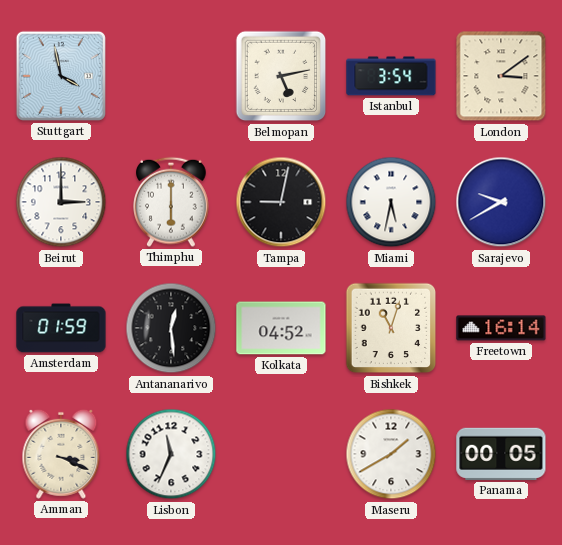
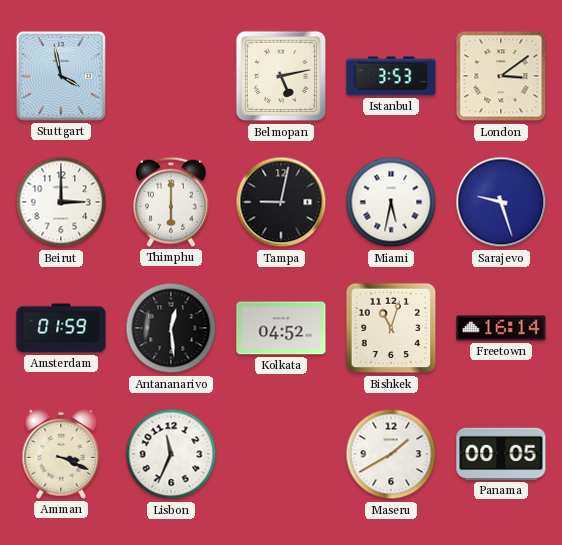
Istanbul: 3:54 -> 3:53 (391, 76)
Sarajevo: 9:40 -> 9:27 (501, 202)
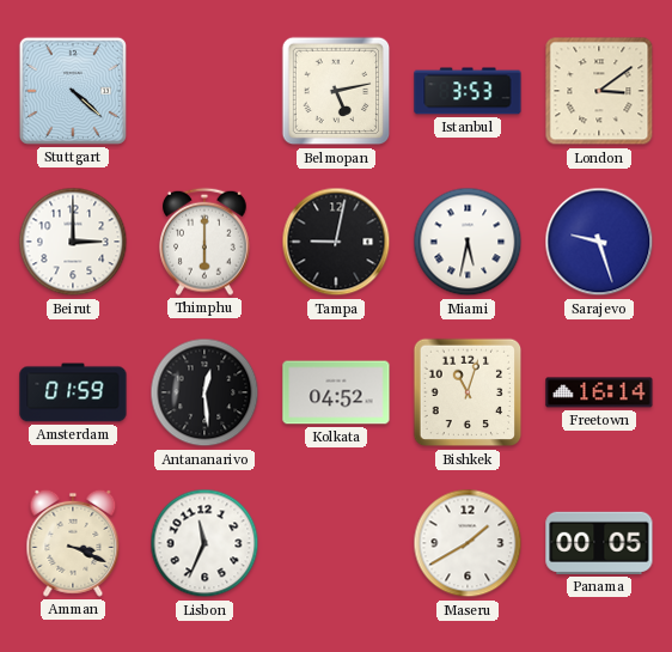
Stuttgart: 3:58 -> 4:22 (73, 91)
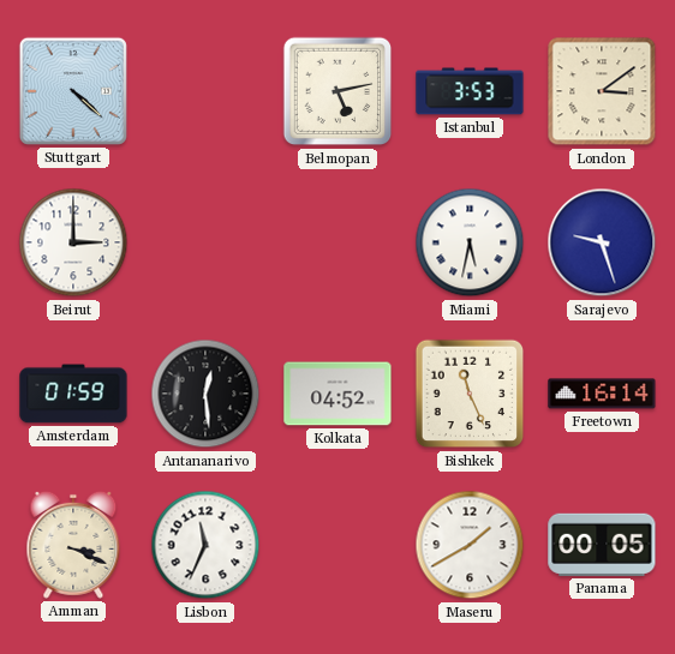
Thimphu: 6:00 -> none (206, 242)
Tampa: 9:02 -> none (336, 242)
Bishkek: 11:03 -> 11:26 (470, 394)
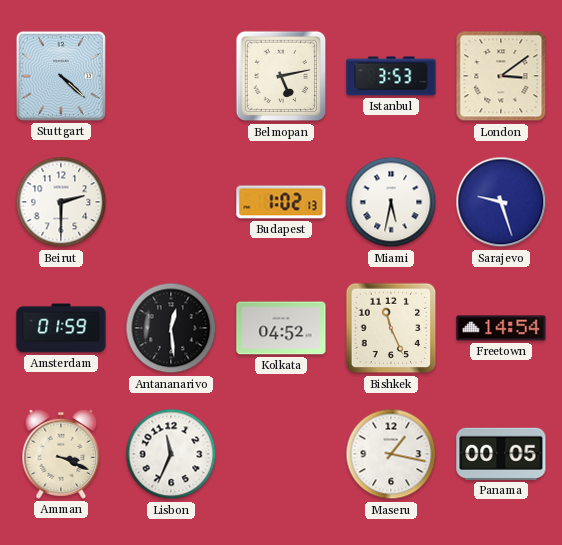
Beirut: 3:00 -> 2:30 (61, 202)
Budapest: none -> 1:02 (281, 202)
Freetown: 16:14 -> 14:54 (501, 328)
Maseru: 1:40 -> 1:17 (391, 454)
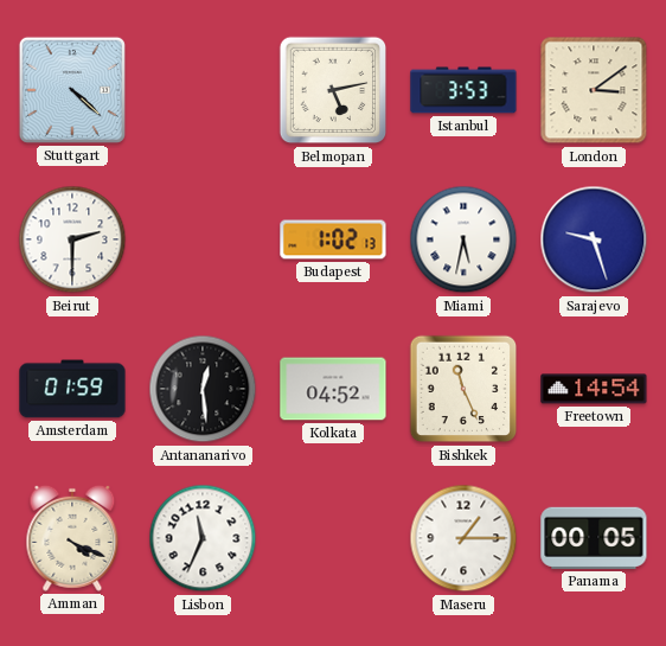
Amman: 3:19 -> 4:19 (72, 538)
Maseru: 1:17 -> 1:15 (463, 538)
